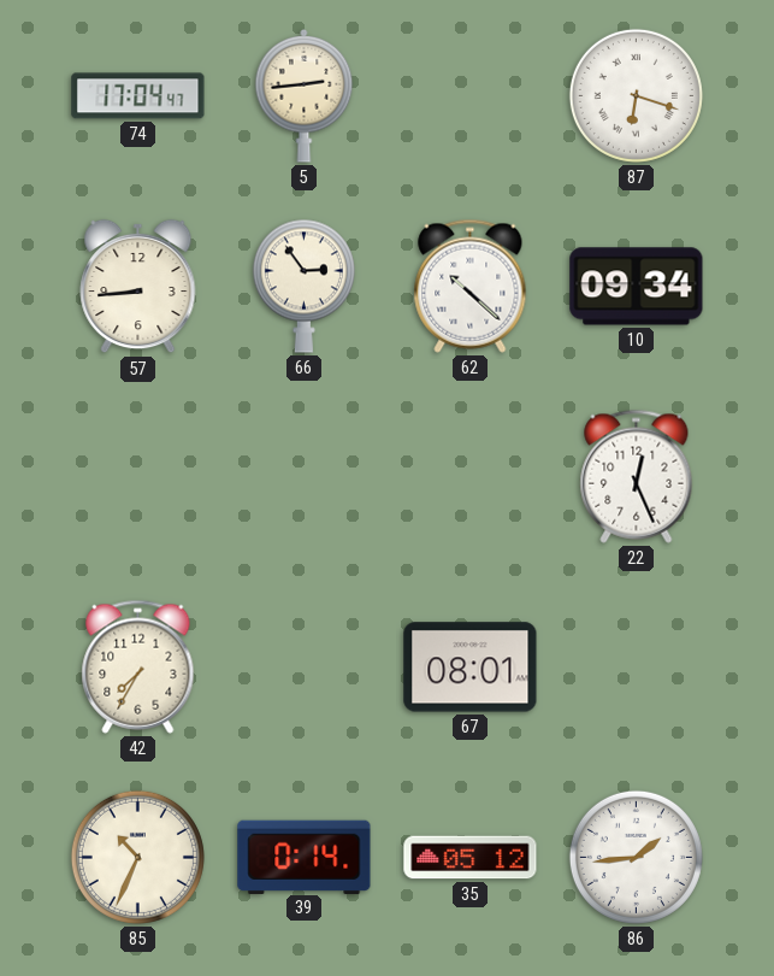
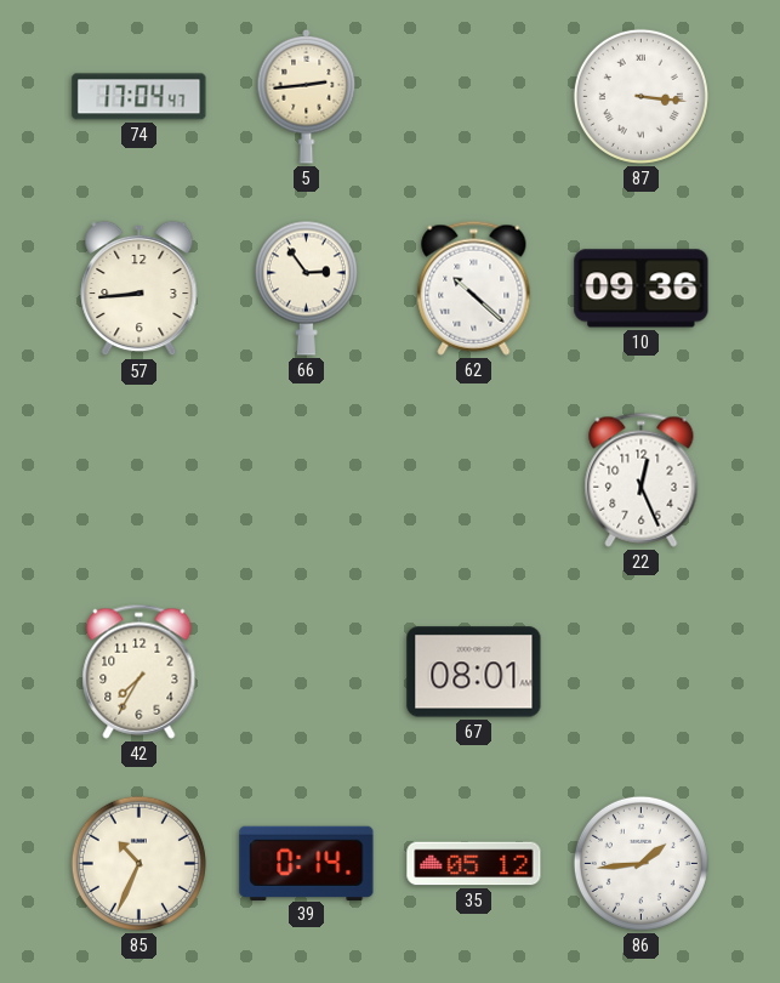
87: 6:18 -> 3:16 (640, 96)
10: 09:34 -> 09:36 (642, 289)
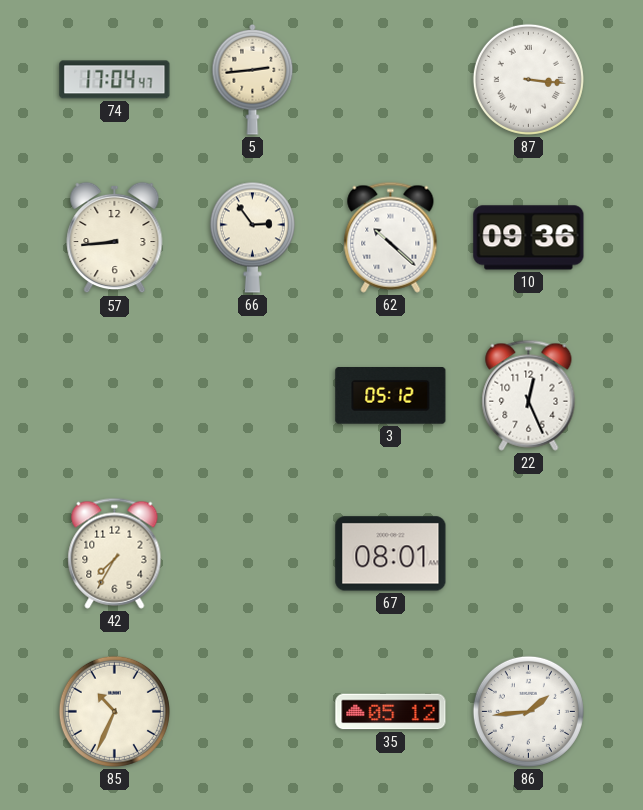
3: none -> 05:12 (391, 396)
39: 0:14 -> none (307, 863)
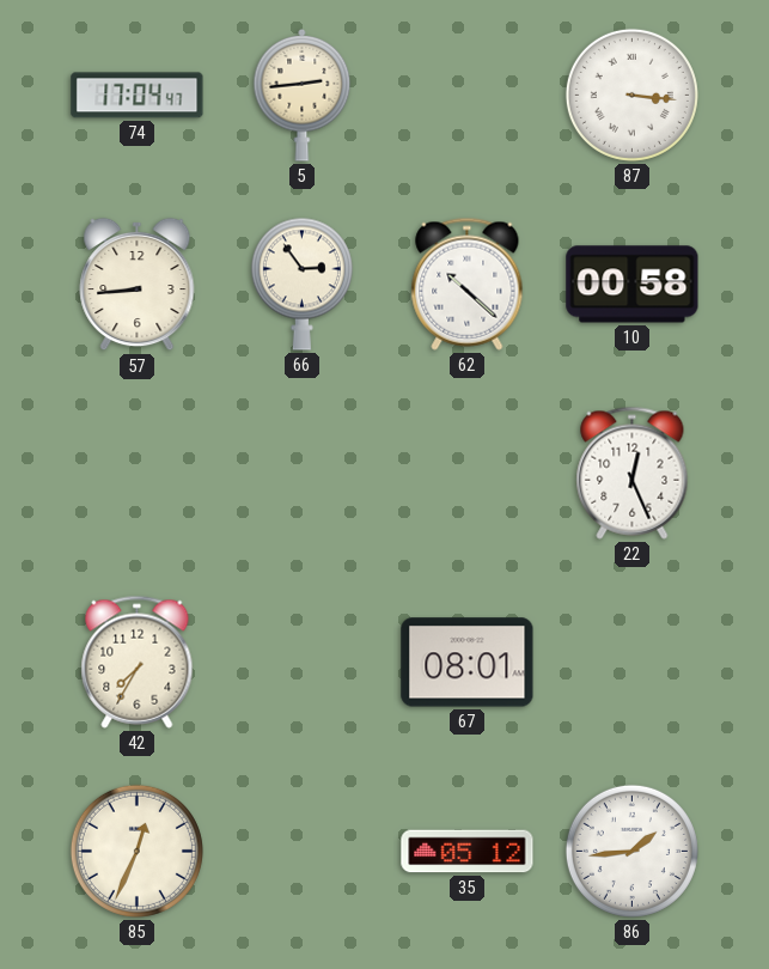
10: 09:36 -> 00:58 (633, 285)
3: 05:12 -> none (391, 396)
85: 10:34 -> 12:34 (136, 851)
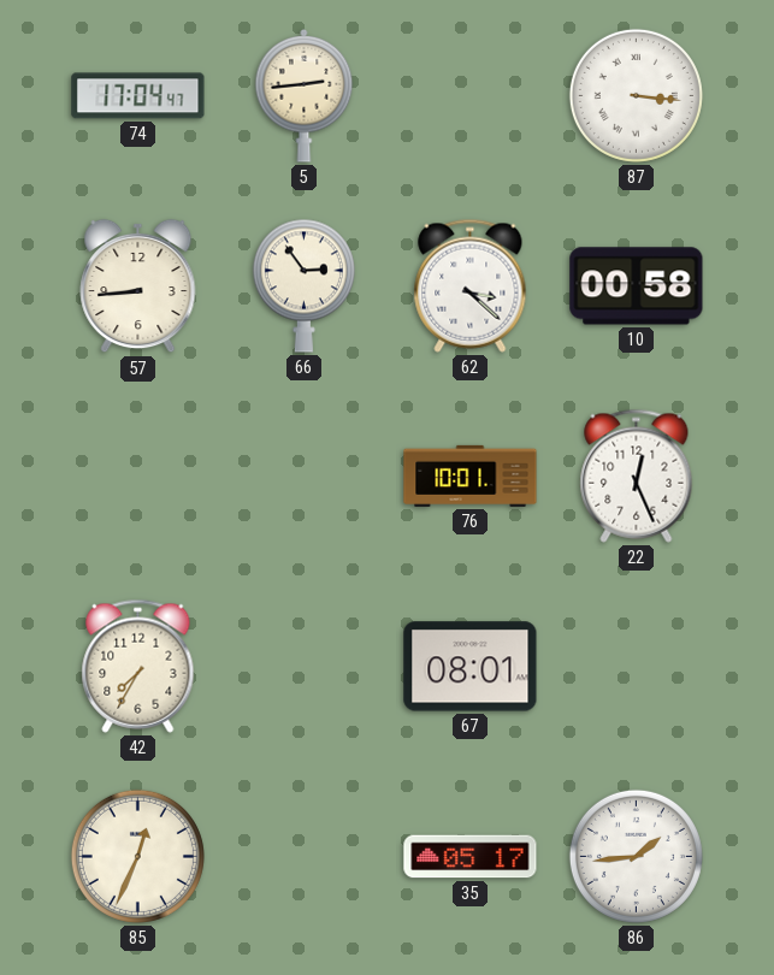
62: 10:22 -> 3:22 (471, 285)
76: none -> 10:01 (471, 475)
35: 05:12 -> 05:17 (471, 857)
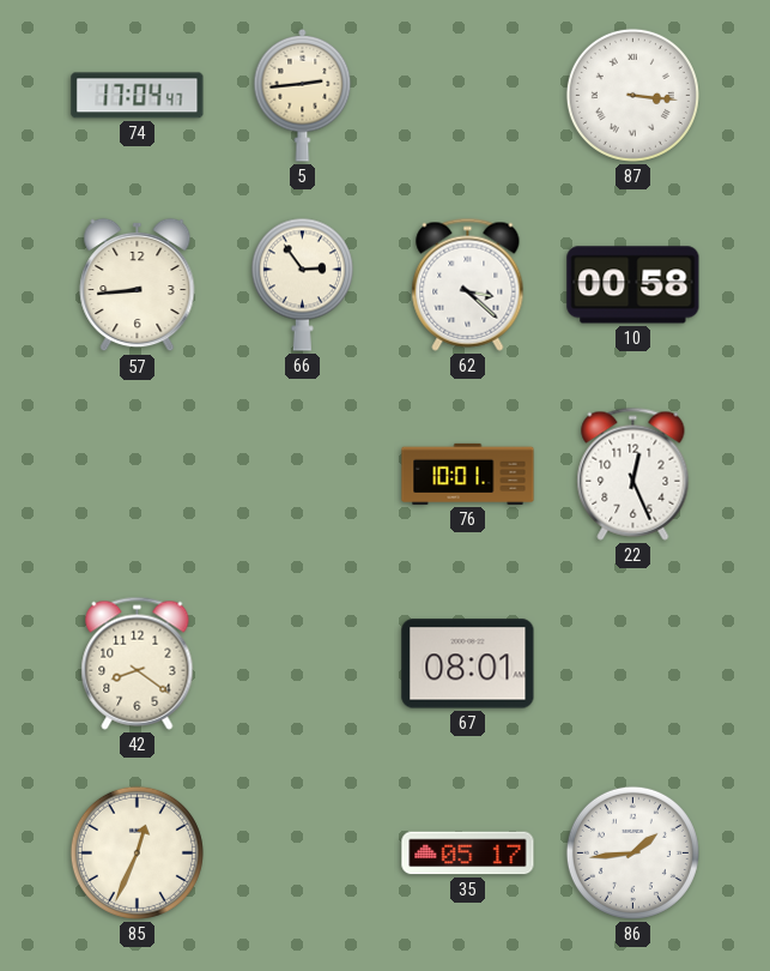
42: 7:35 -> 8:21 (138, 663)
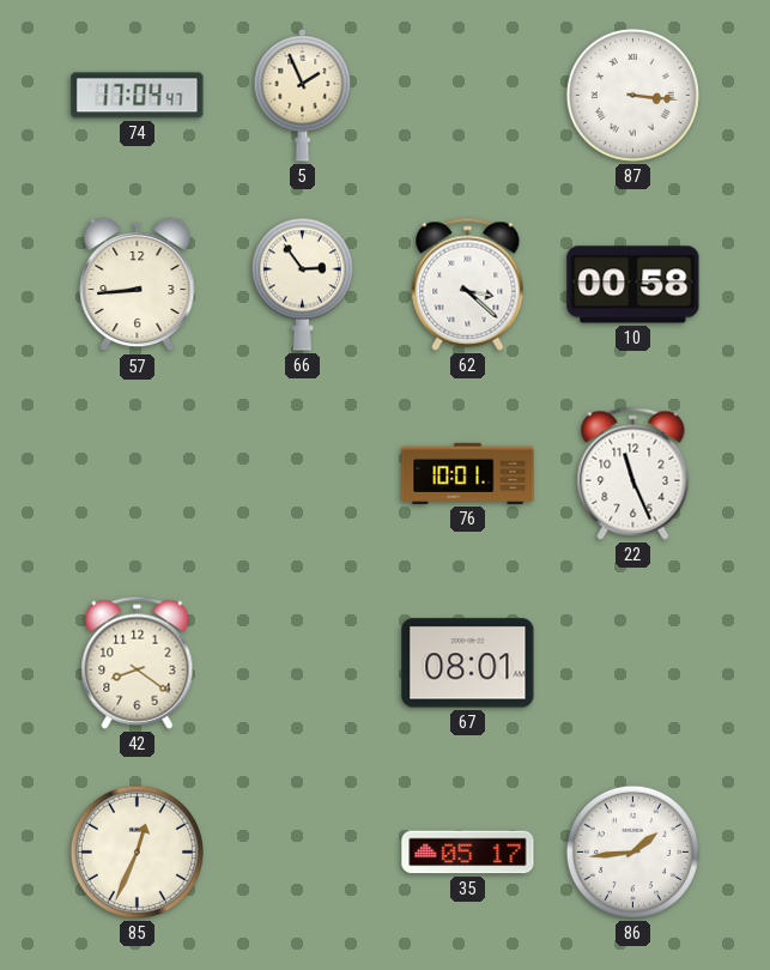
5: 2:44 -> 1:56 (303, 96)
22: 12:26 -> 11:26 (633, 473)
